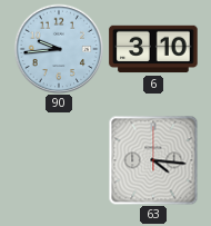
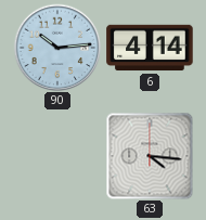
90: 9:44 -> 10:14 (57, 48)
6: 3:10 -> 4:14 (150, 48)
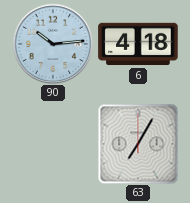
6: 4:14 -> 4:18 (138, 44)
63: 4:16 -> 7:05 (138, 144)
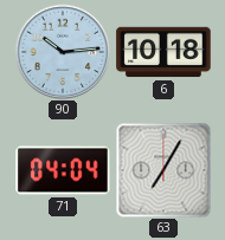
6: 4:18 -> 10:18 (163, 52)
71: none -> 04:04 (63, 170)
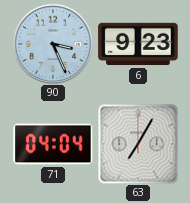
90: 10:14 -> 3:26 (53, 44)
6: 10:18 -> 9:23 (138, 44)
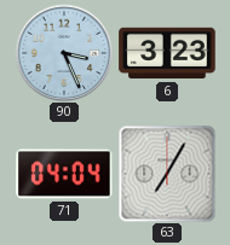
6: 9:23 -> 3:23 (167, 53)
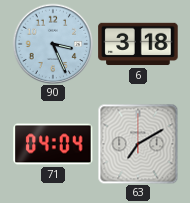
6: 3:23 -> 3:18 (138, 44)
63: 7:05 -> 7:10 (138, 144)
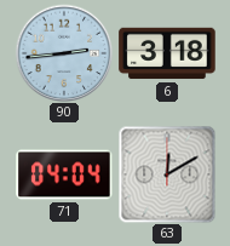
90: 3:26 -> 2:44 (64, 53)
63: 7:10 -> 12:10 (167, 175)
